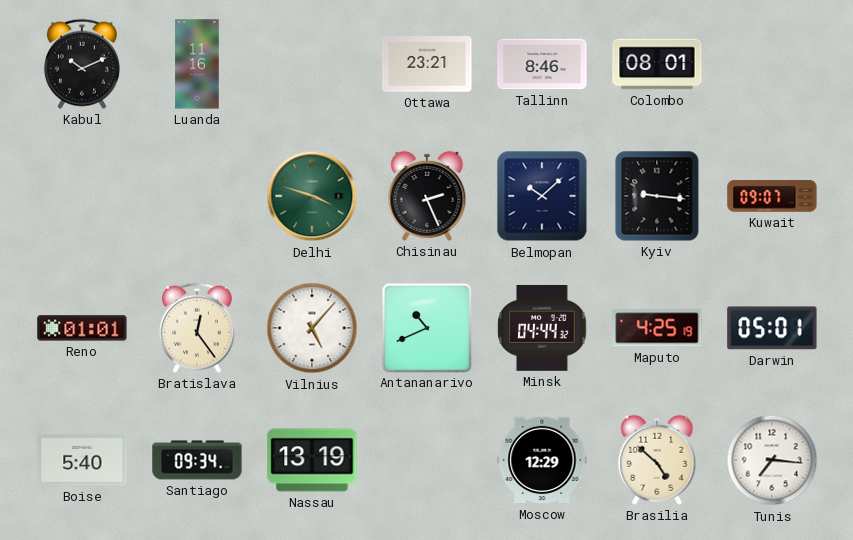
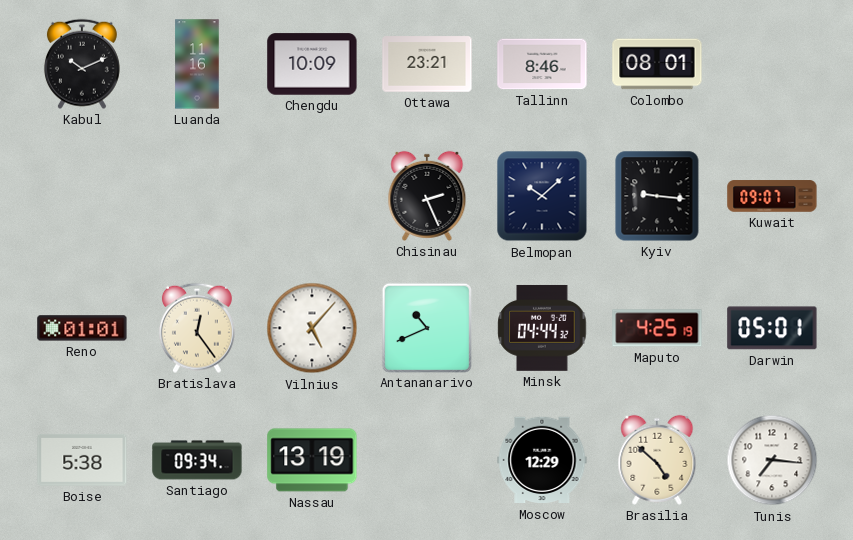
Chengdu: none -> 10:09 (312, 64)
Delhi: 3:48 -> none (312, 196)
Boise: 5:40 -> 5:38 (82, 461)
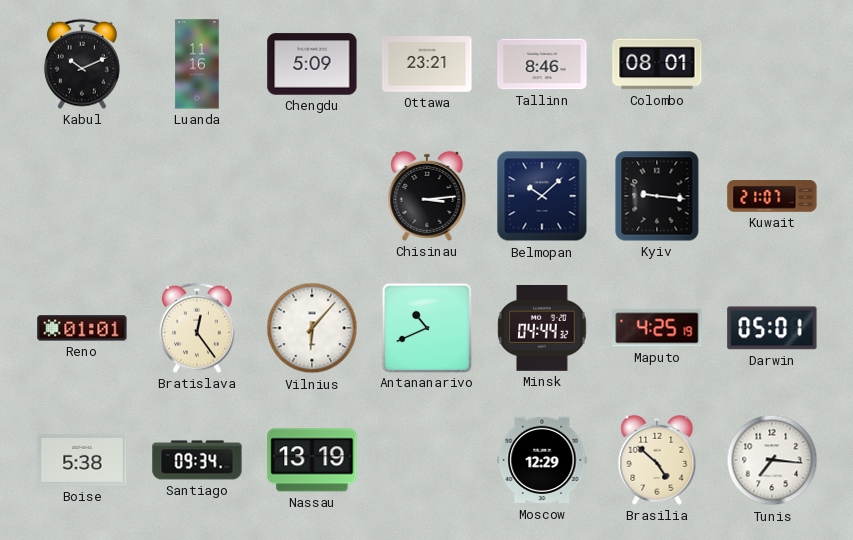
Chengdu: 10:09 -> 5:09 (312, 64)
Chisinau: 2:26 -> 3:14 (427, 196)
Kuwait: 09:07 -> 21:07 (772, 196)
Vilnius: 5:07 -> 6:07 (312, 328)
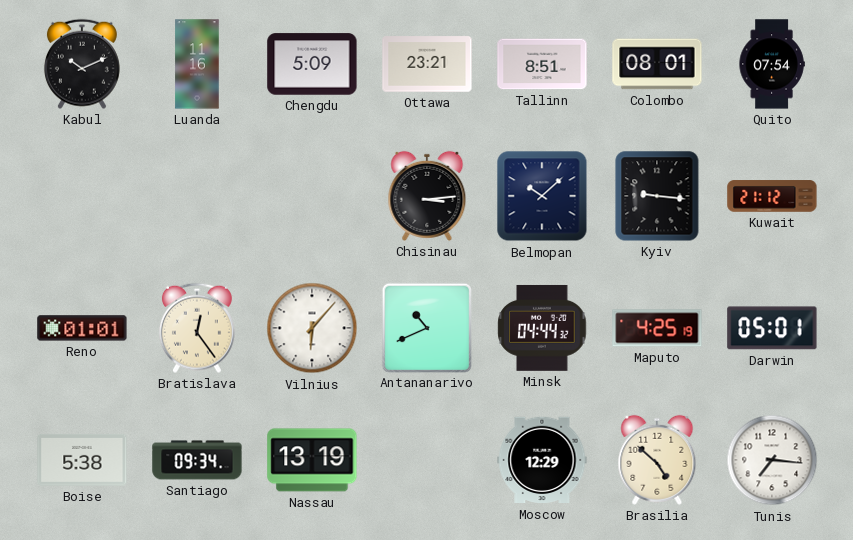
Tallinn: 8:46 -> 8:51 (542, 64)
Quito: none -> 07:54 (772, 64)
Kuwait: 21:07 -> 21:12 (772, 196)
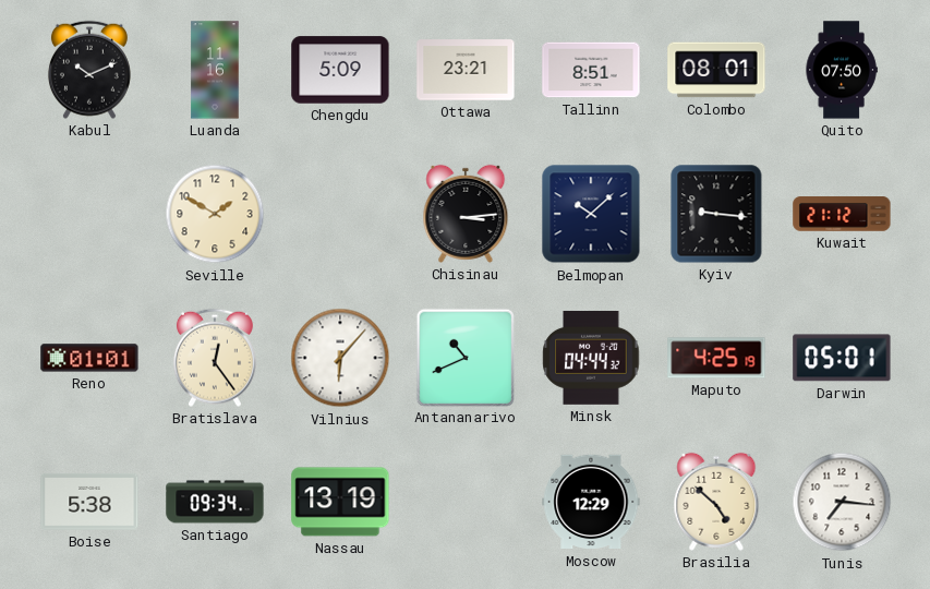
Quito: 07:54 -> 07:50 (842, 70)
Seville: none -> 1:50 (215, 214)
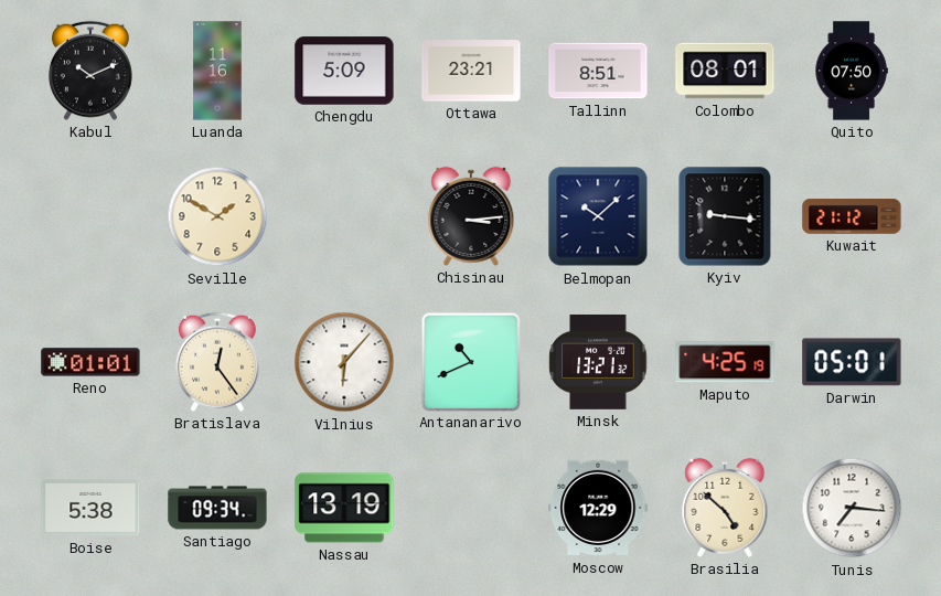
Minsk: 04:44 -> 13:21 (598, 362)
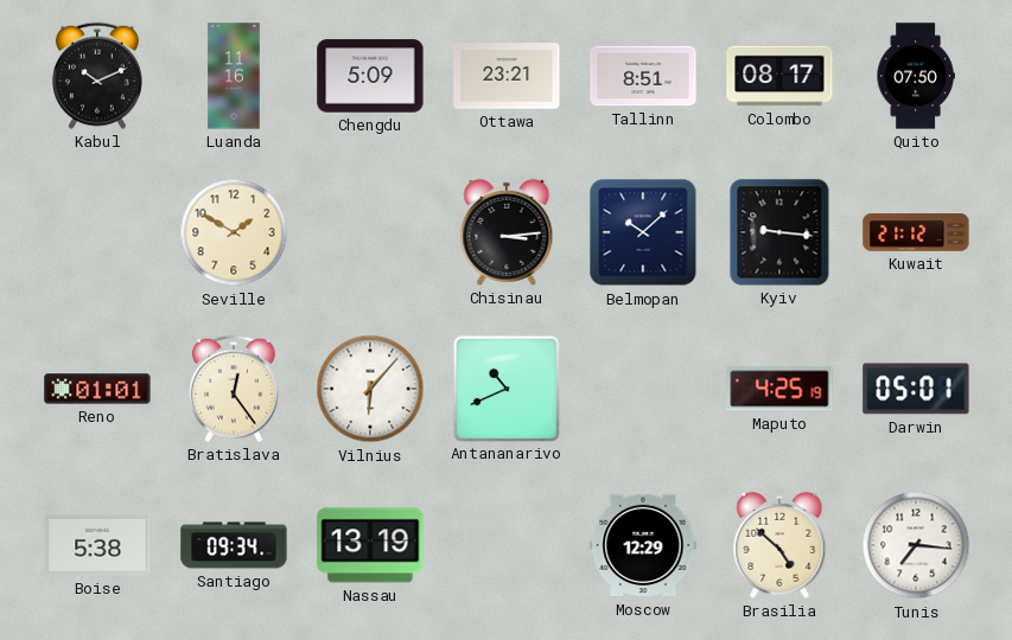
Colombo: 08:01 -> 08:17 (779, 76)
Minsk: 13:21 -> none (598, 362)
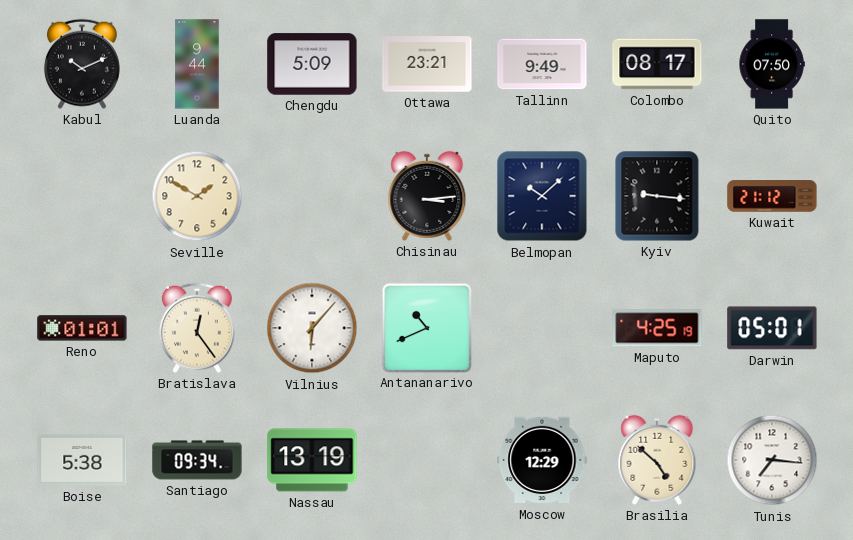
Luanda: 11:16 -> 9:44 (197, 64)
Tallinn: 8:51 -> 9:49 (542, 64)
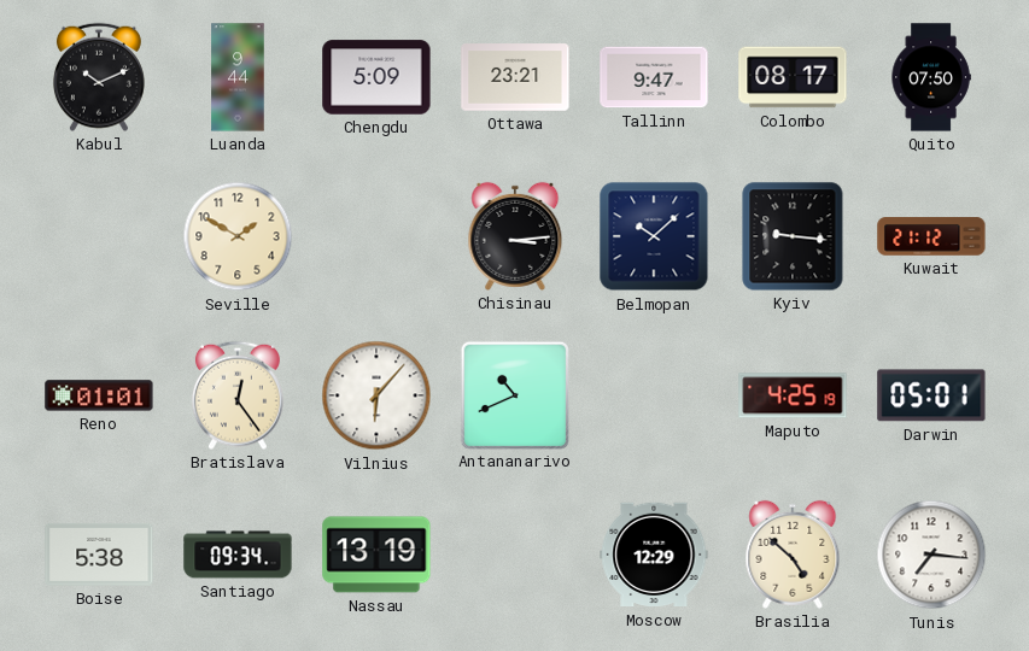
Tallinn: 9:49 -> 9:47 (654, 77)
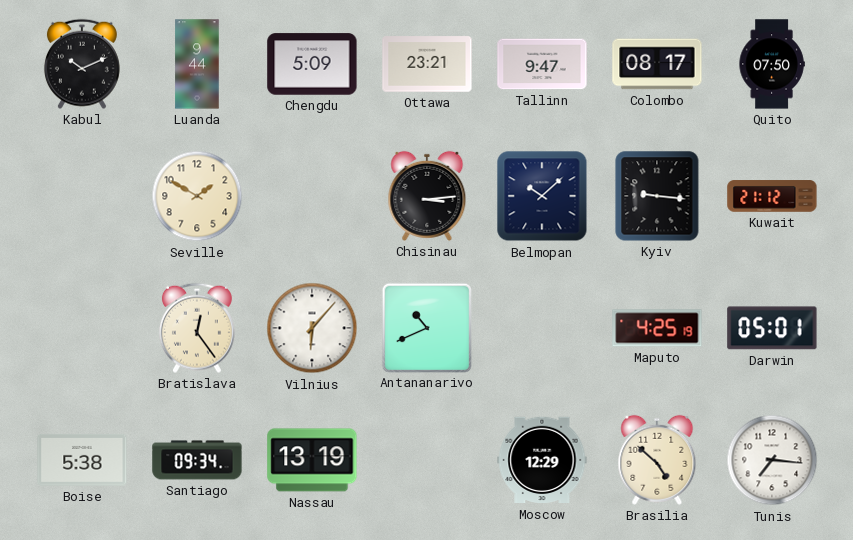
Reno: 01:01 -> none (99, 395)
